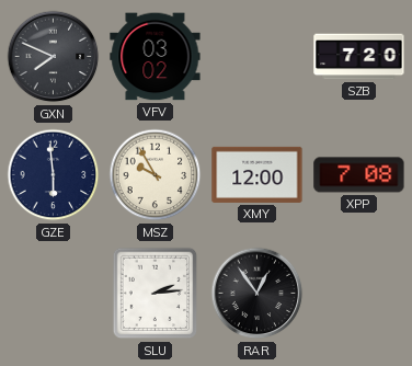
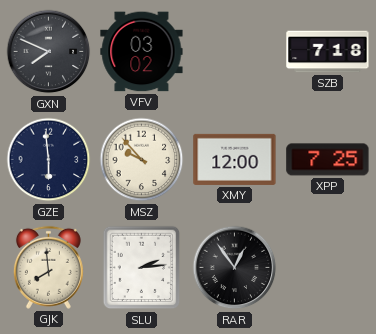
SZB: 7:20 -> 7:18 (328, 52)
MSZ: 9:55 -> 9:53 (142, 160)
XPP: 7:08 -> 7:25 (328, 160)
GJK: none -> 7:59 (48, 267)
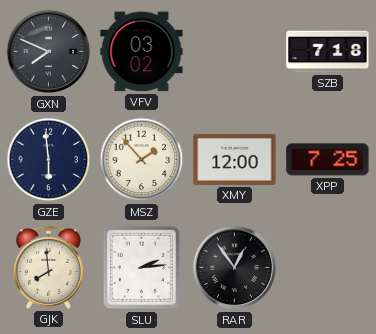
MSZ: 9:53 -> 1:53 (142, 160)
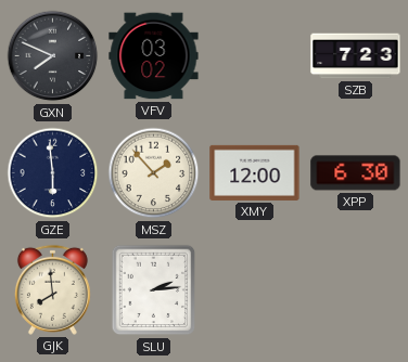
SZB: 7:18 -> 7:23 (356, 56)
XPP: 7:25 -> 6:30 (356, 173)
RAR: 12:54 -> none (235, 268)
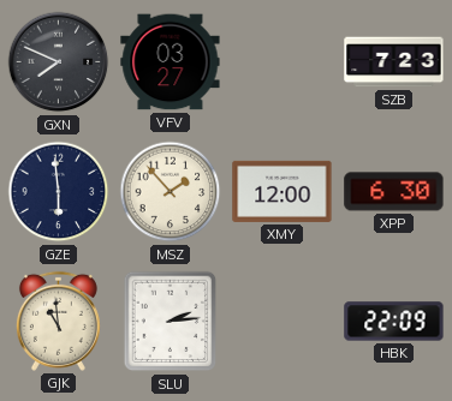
VFV: 03:02 -> 03:27 (171, 62)
GJK: 7:59 -> 10:59 (58, 321)
HBK: none -> 22:09 (394, 322)
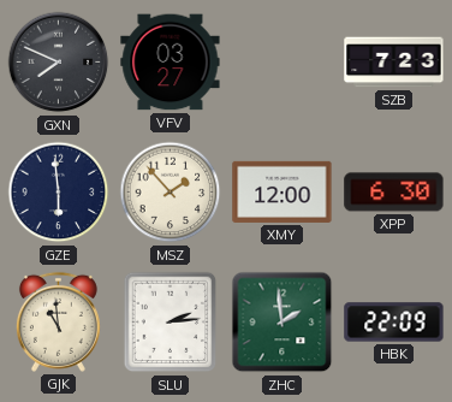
ZHC: none -> 1:59 (282, 323)
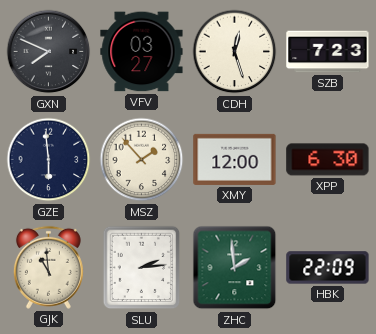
CDH: none -> 12:27 (235, 52)
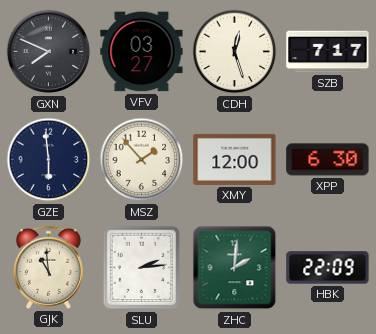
SZB: 7:23 -> 7:17 (328, 52)
ZHC: 1:59 -> 2:01 (235, 268)
